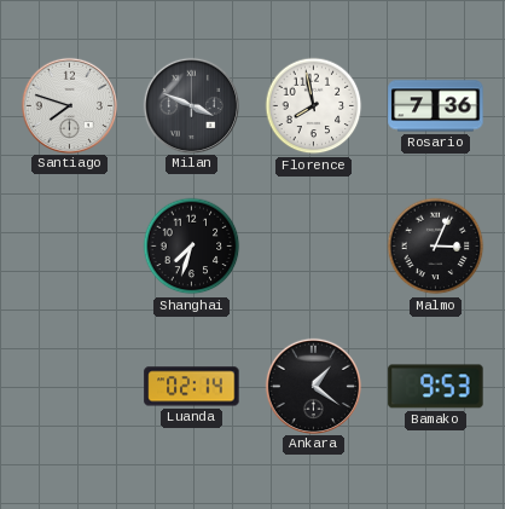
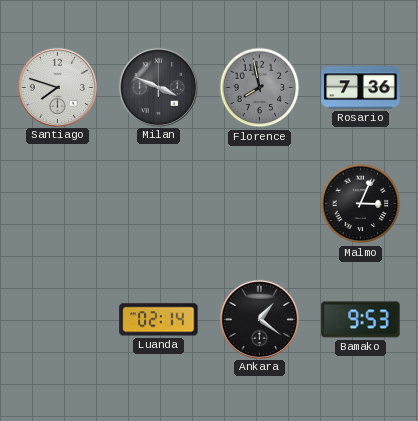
Florence dial: white -> grey (260, 88)
Shanghai: 7:33 -> none (192, 247)
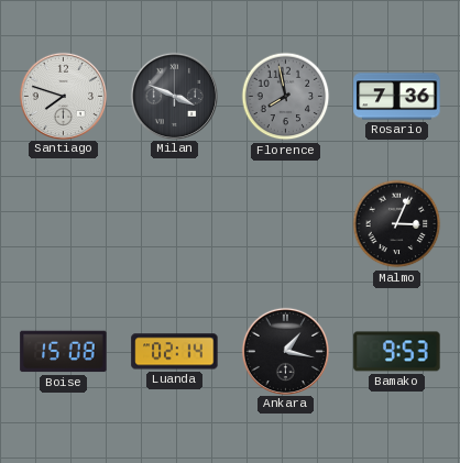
Boise: none -> 15:08 (64, 352)
Ankara: 1:21 -> 1:17 (285, 351)
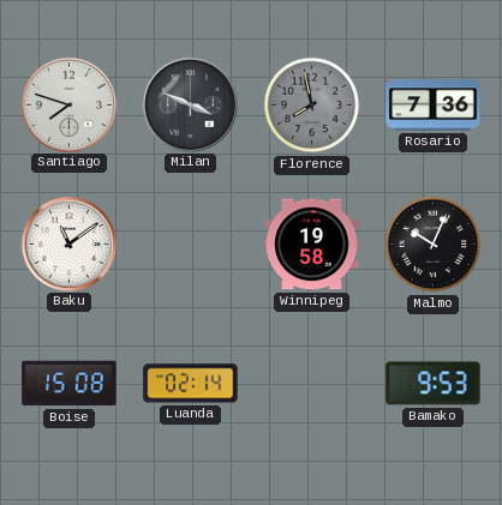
Baku: none -> 11:09 (68, 244)
Winnipeg: none -> 19:58 (312, 245)
Malmo: 3:04 -> 10:04 (434, 245)
Ankara: 1:17 -> none (285, 351)
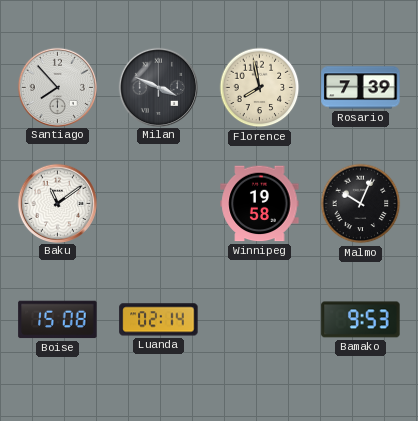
Santiago: 7:48 -> 7:53 (57, 87)
Florence dial: grey -> cream (260, 88)
Rosario: 7:36 -> 7:39 (361, 88)
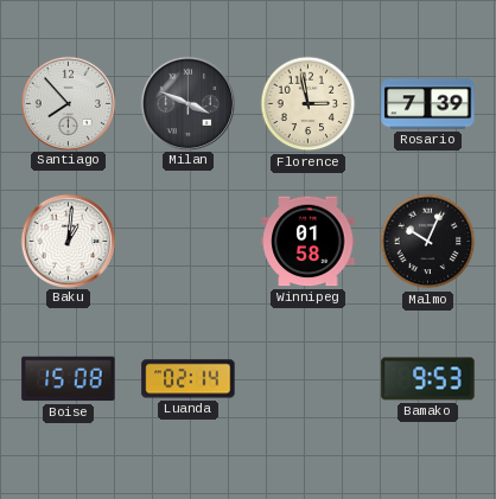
Florence: 7:58 -> 2:58 (309, 104)
Baku: 11:09 -> 1:01 (68, 241)
Winnipeg: 19:58 -> 01:58 (309, 242)
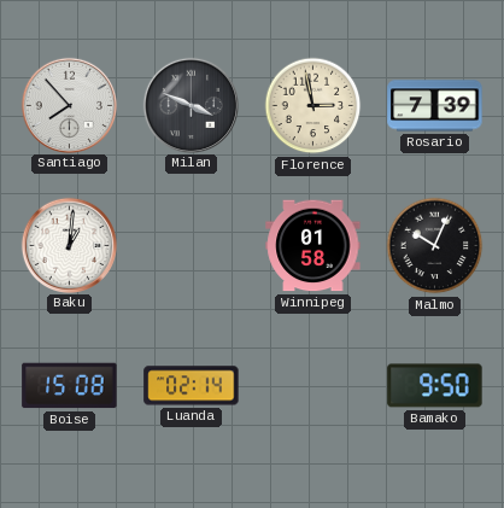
Bamako: 9:53 -> 9:50 (435, 386)
